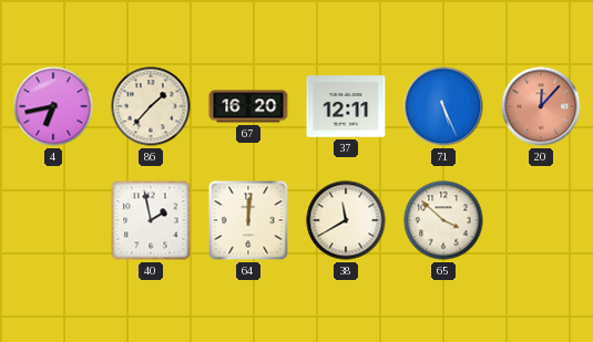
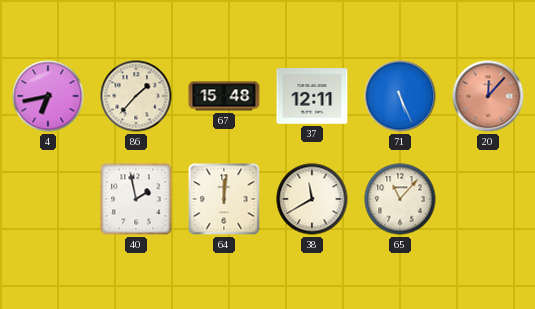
67: 16:20 -> 15:48 (224, 96)
65: 3:52 -> 11:07 (400, 199)
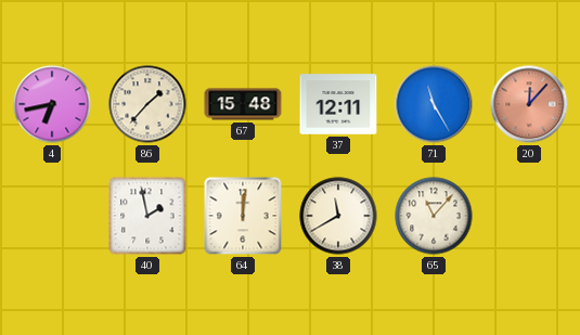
71: 5:26 -> 11:25 (434, 104)
